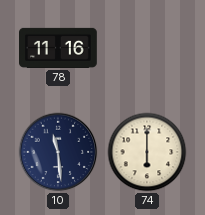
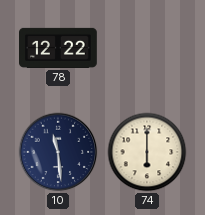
78: 11:16 -> 12:22 (59, 48)
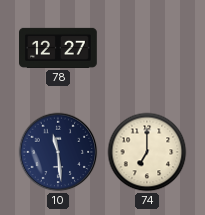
78: 12:22 -> 12:27 (59, 48)
74: 6:00 -> 7:00 (147, 152)
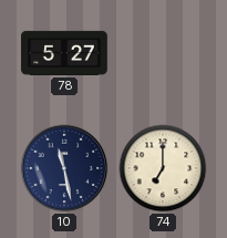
78: 12:27 -> 5:27 (65, 53)
10: 11:29 -> 11:28 (64, 168)
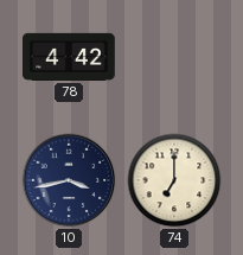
78: 5:27 -> 4:42 (70, 57)
10: 11:28 -> 3:43 (69, 180)
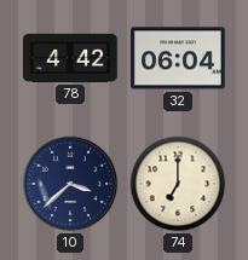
32: none -> 06:04 (179, 58)
10: 3:43 -> 3:38 (70, 184)
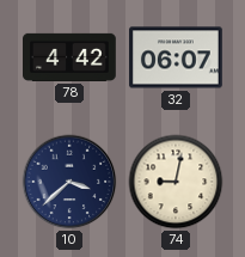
32: 06:04 -> 06:07 (177, 57)
74: 7:00 -> 9:02 (176, 182)
